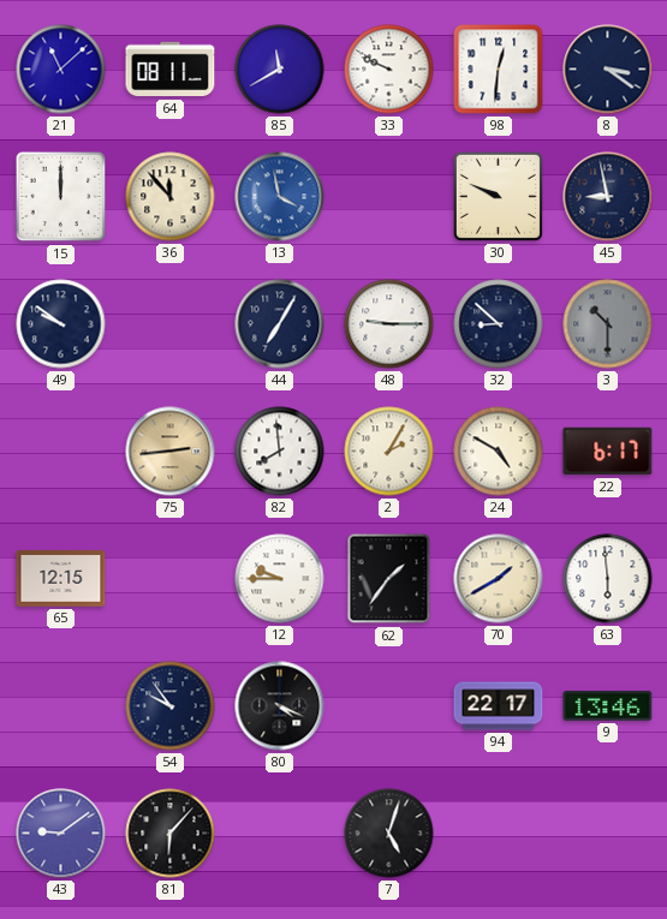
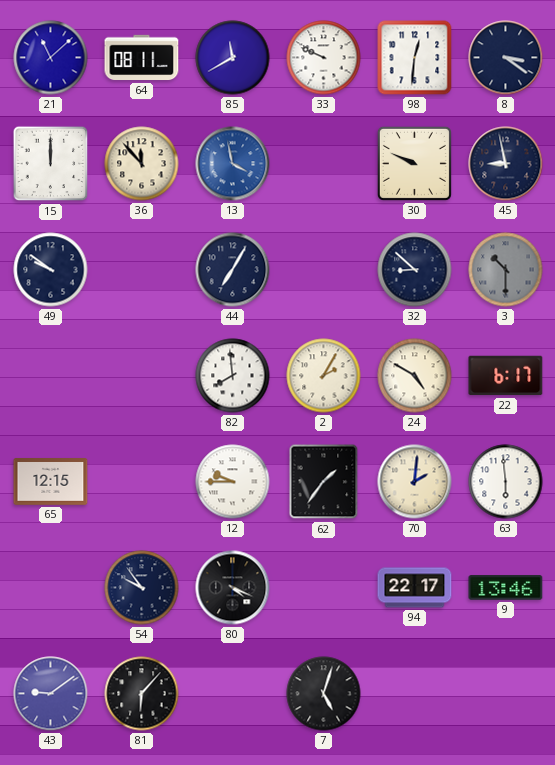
48: 9:15 -> none (389, 324)
75: 2:44 -> none (171, 452)
70: 1:40 -> 2:01 (415, 482)
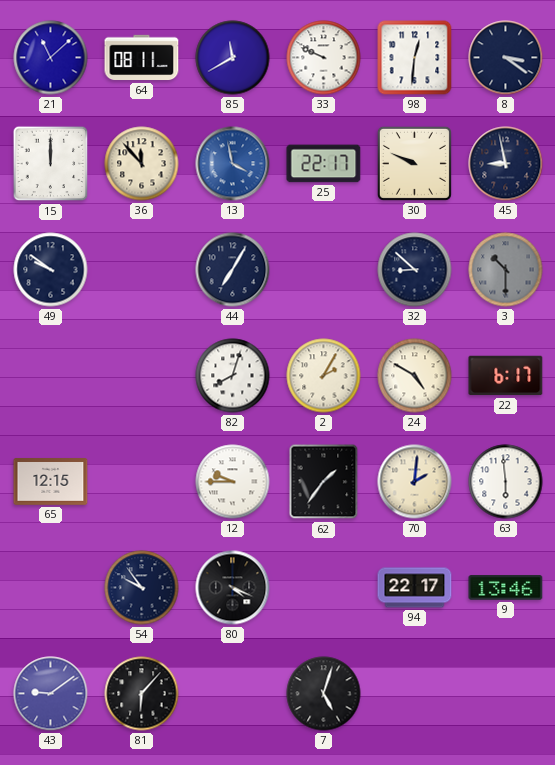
25: none -> 22:17 (324, 164)
82: 7:59 -> 8:03 (233, 376)
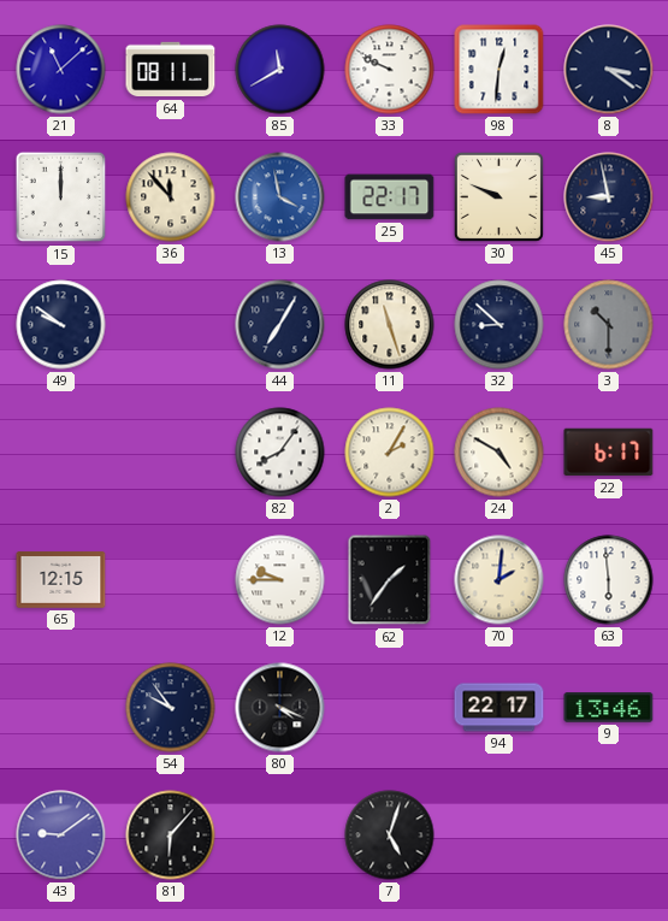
11: none -> 11:27 (390, 325)
82: 8:03 -> 8:06 (280, 453)
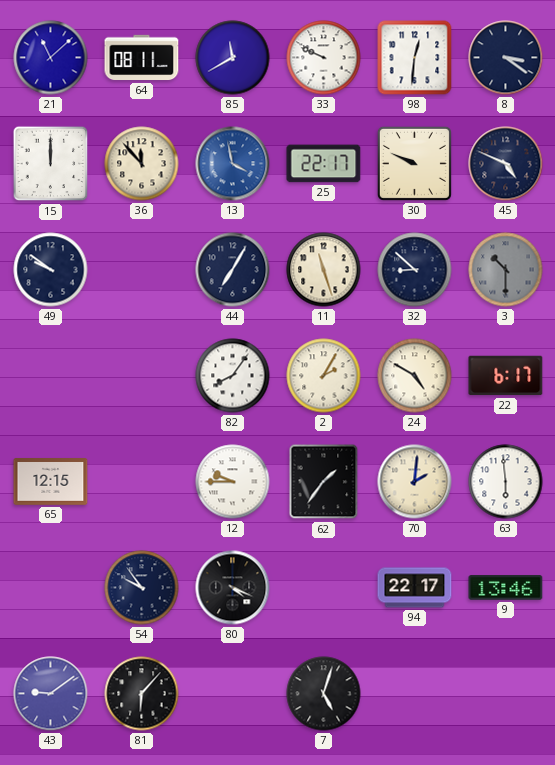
45: 8:58 -> 4:49 (506, 164)
